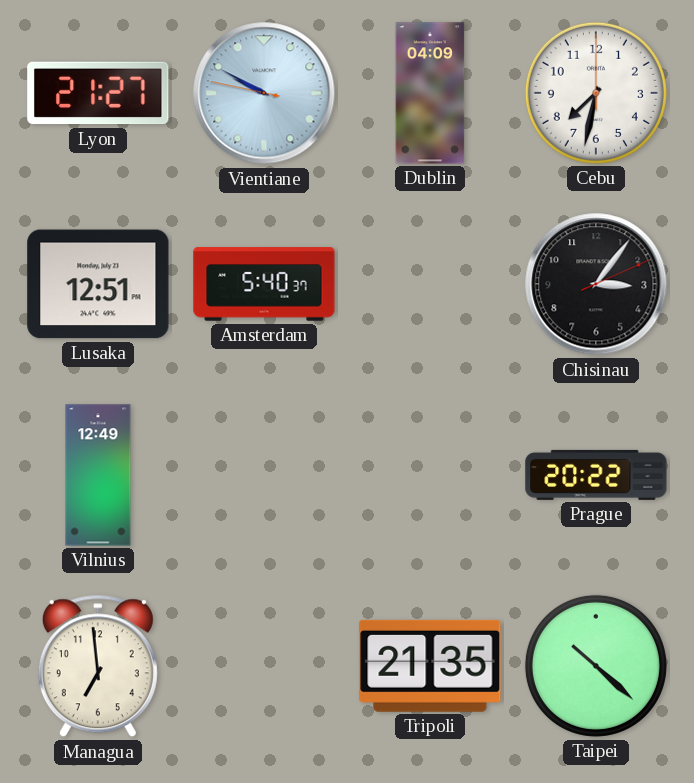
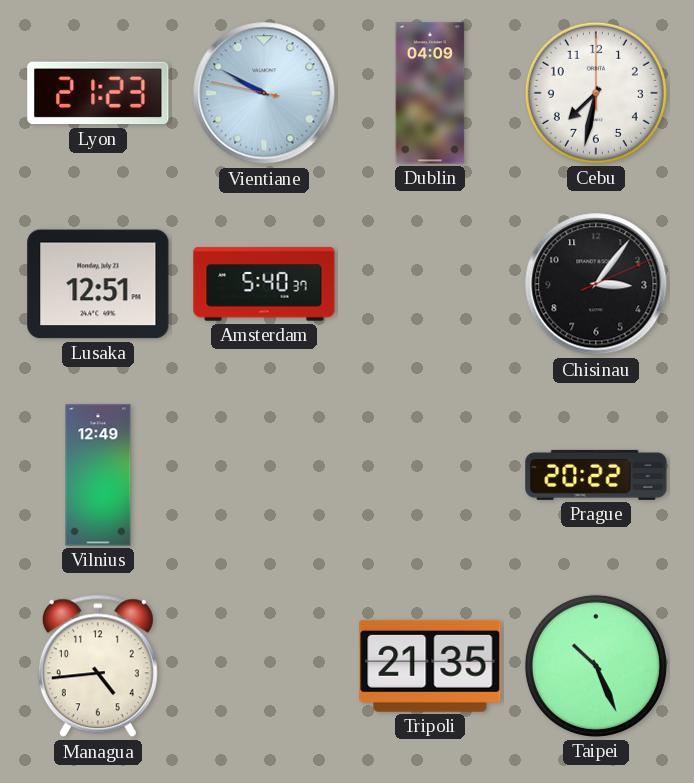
Lyon: 21:27 -> 21:23 (98, 93)
Managua: 6:59 -> 4:44 (98, 666)
Taipei: 10:22 -> 10:26 (596, 666)
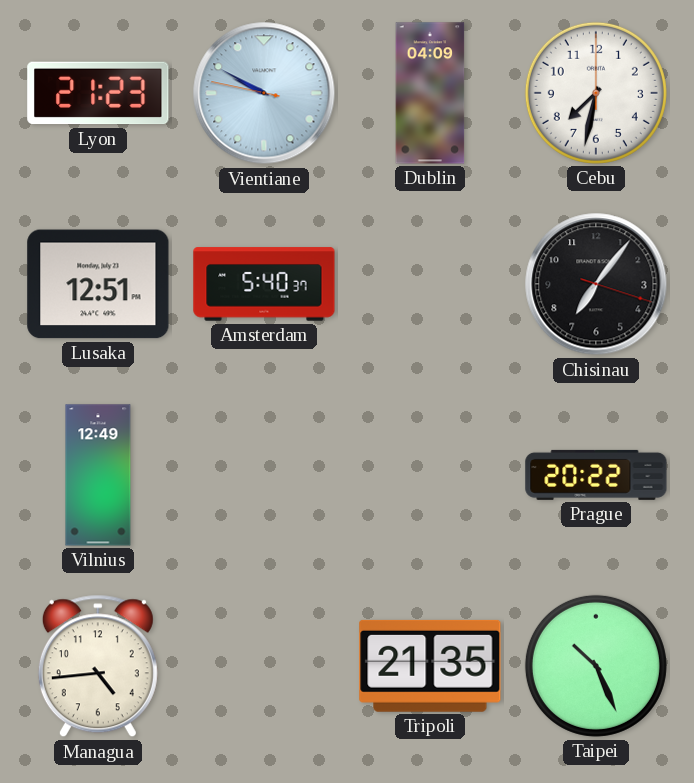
Chisinau: 3:06 -> 7:06 (596, 284)
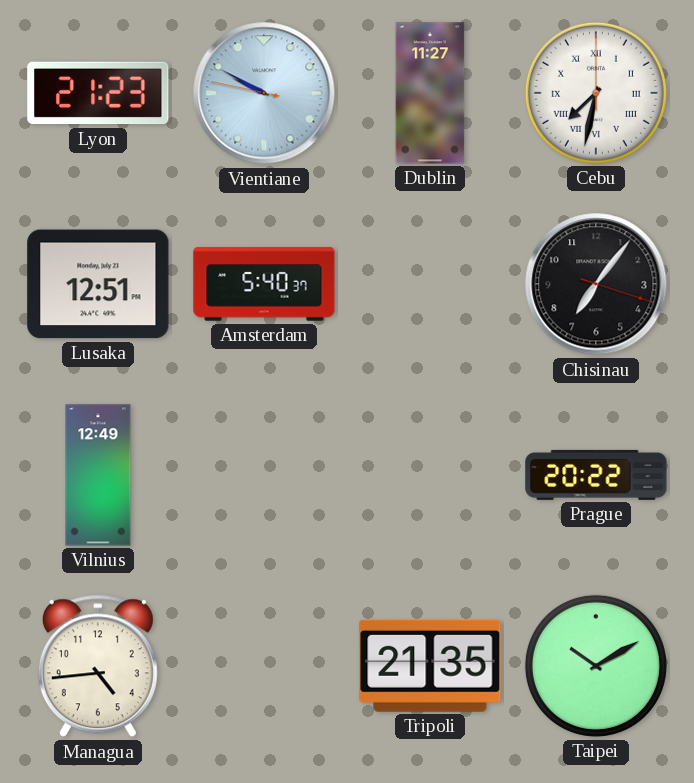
Dublin: 04:09 -> 11:27 (430, 93)
Cebu numerals: Arabic -> Roman (596, 93)
Taipei: 10:26 -> 10:10 (596, 666)
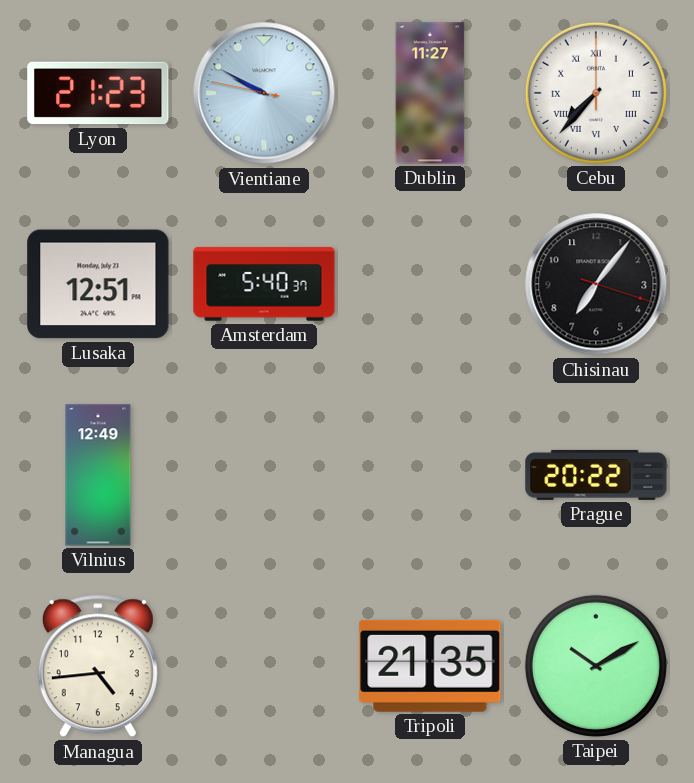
Cebu: 7:32 -> 7:37 (596, 93)
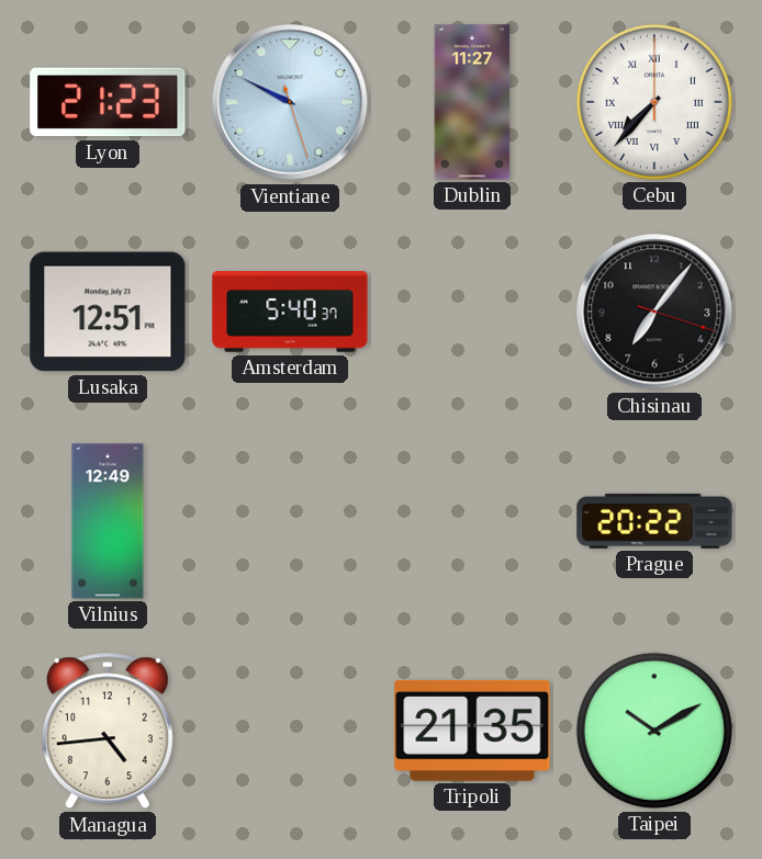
Vientiane: 9:49:47 -> 9:49:27 (290, 102)
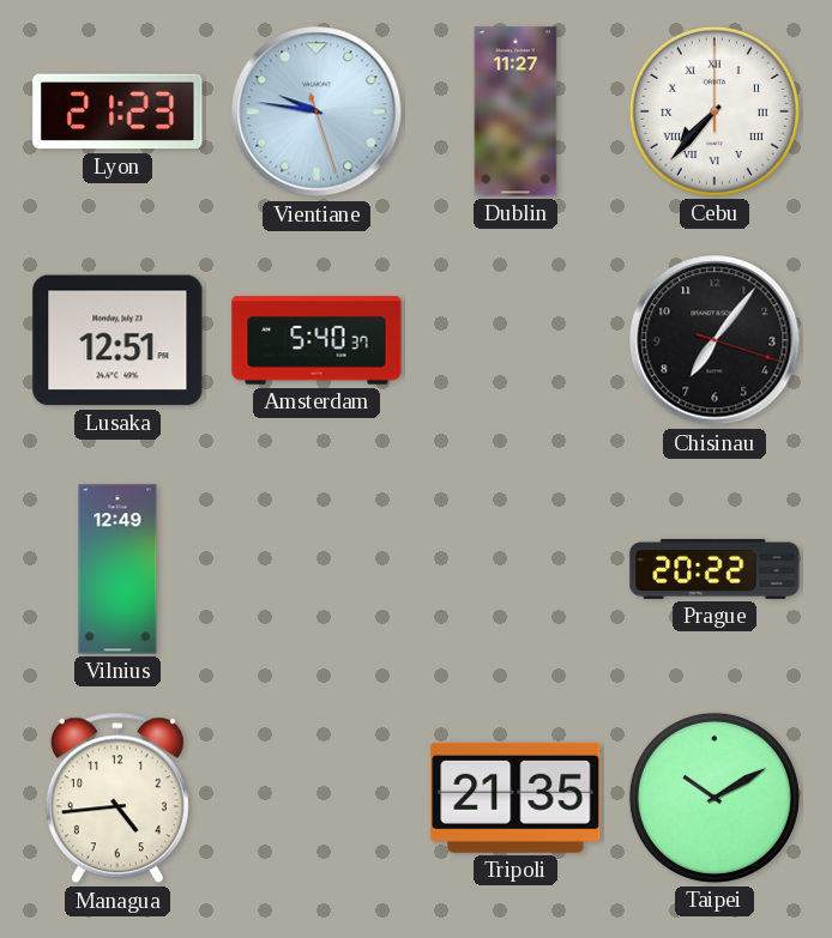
Vientiane: 9:49 -> 9:46 (316, 111)
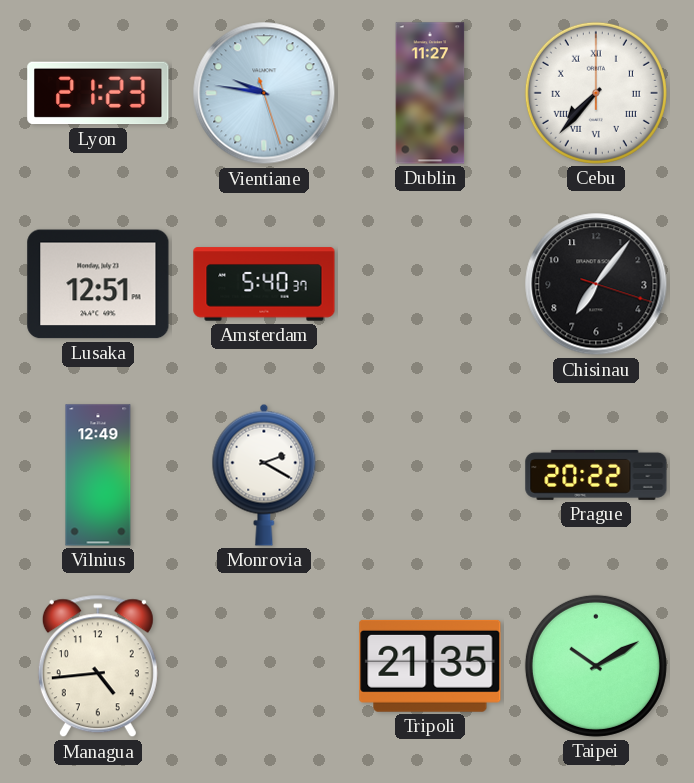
Monrovia: none -> 2:20 (264, 475)
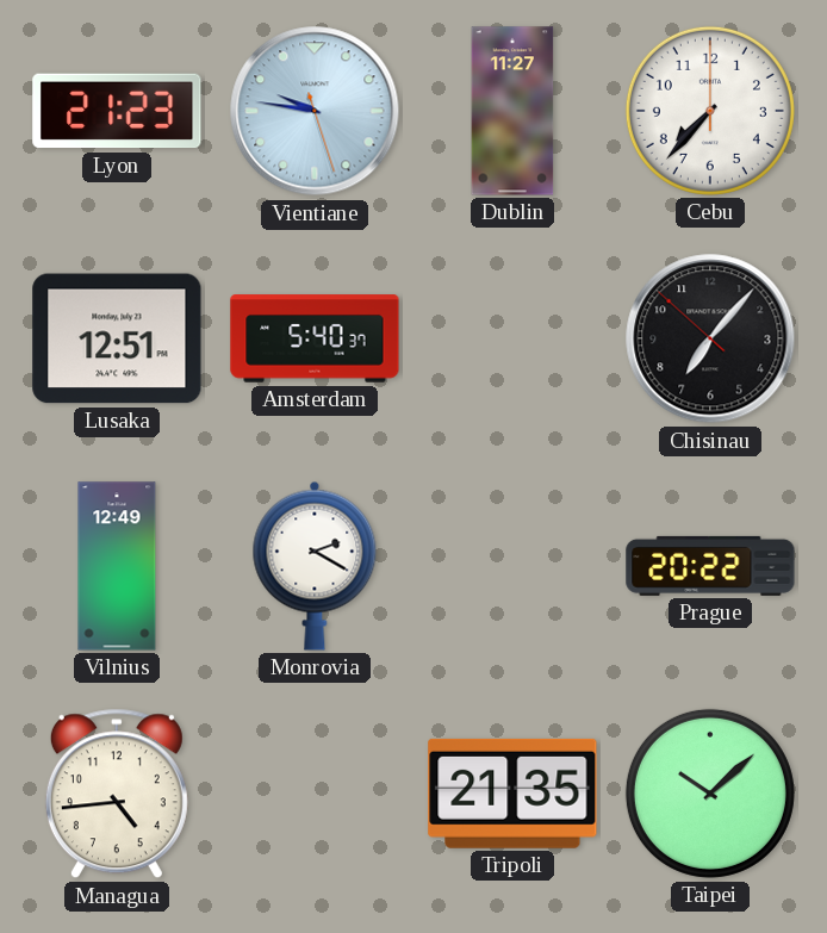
Cebu numerals: Roman -> Arabic (710, 111)
Chisinau: 7:06:18 -> 7:06:52 (710, 338)
Taipei: 10:10 -> 10:08 (710, 794)
